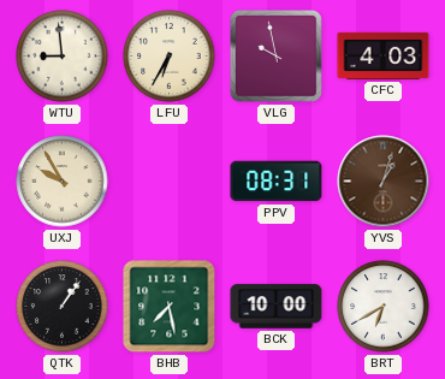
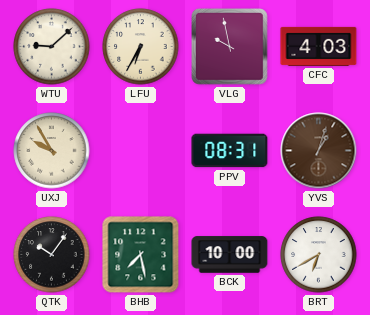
WTU: 8:59 -> 9:08 (52, 47)
QTK: 1:06 -> 10:06 (52, 255)
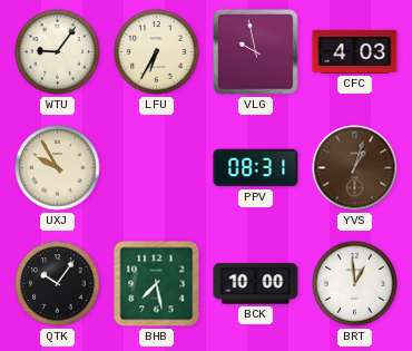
WTU: 9:08 -> 9:06 (58, 52)
BRT: 6:40 -> 12:59 (355, 284)
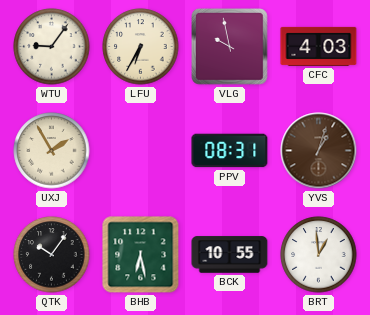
UXJ: 9:55 -> 1:55 (52, 151)
BHB: 7:28 -> 6:28 (141, 255)
BCK: 10:00 -> 10:55 (230, 255)
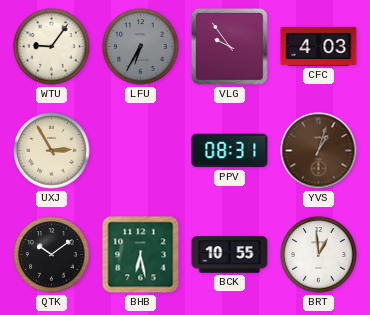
LFU dial: cream -> grey (141, 47)
VLG: 9:58 -> 9:54 (230, 47)
UXJ: 1:55 -> 2:55 (52, 151)
QTK: 10:06 -> 10:09 (52, 255)
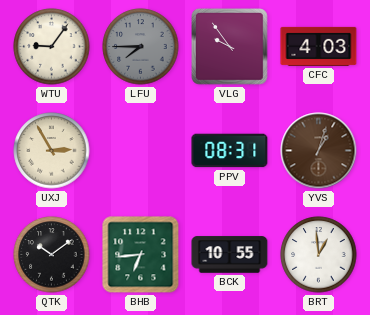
LFU: 6:35 -> 7:45 (141, 47)
BHB: 6:28 -> 6:44 (141, 255)
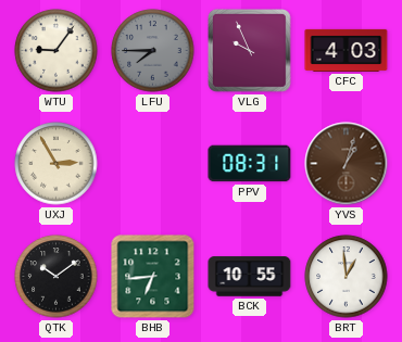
VLG: 9:54 -> 9:56 (250, 51)
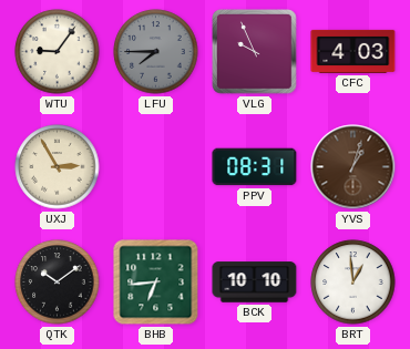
BCK: 10:55 -> 10:10 (255, 283)
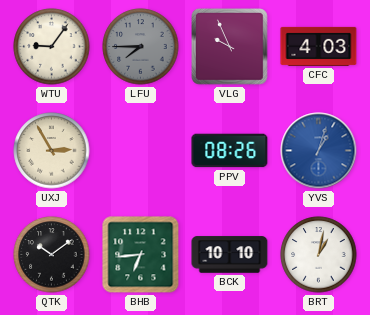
PPV: 08:31 -> 08:26 (230, 151)
YVS dial: brown -> blue (319, 151)
BRT: 12:59 -> 1:02 (319, 255)
